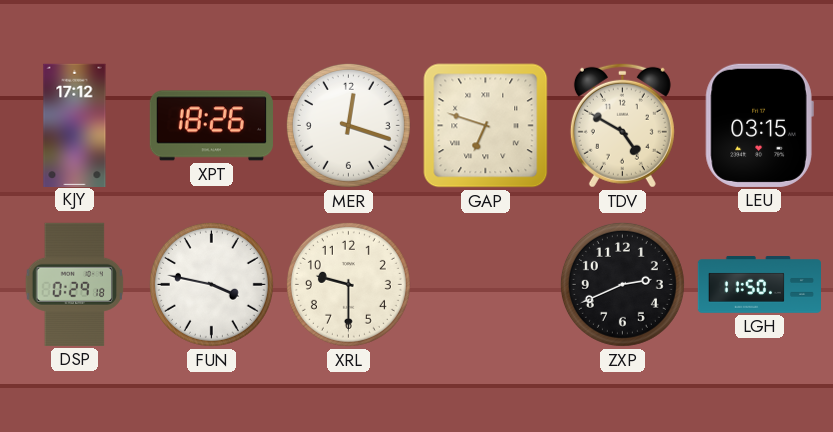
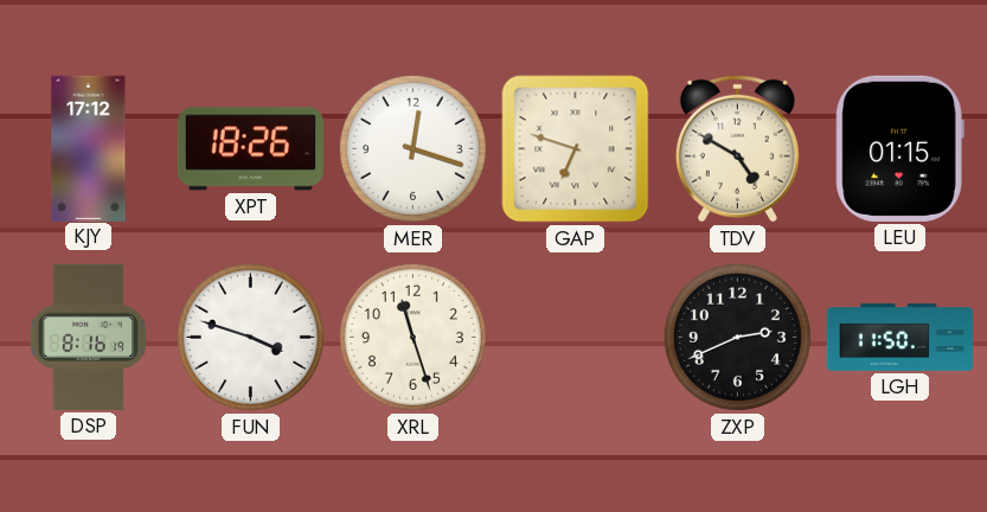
LEU: 03:15 -> 01:15 (899, 148)
DSP: 0:29 -> 8:16 (89, 337)
FUN: 3:47 -> 3:48 (250, 337)
XRL: 9:30 -> 11:27 (412, 337)
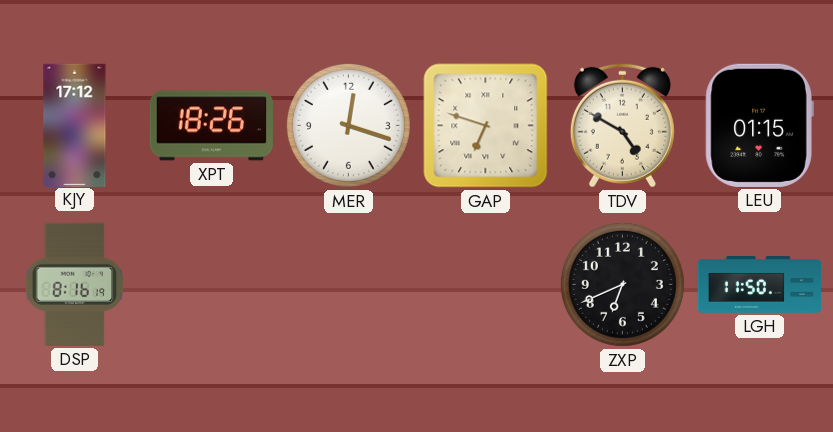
FUN: 3:48 -> none (250, 337)
XRL: 11:27 -> none (412, 337)
ZXP: 2:41 -> 6:41 (622, 284)
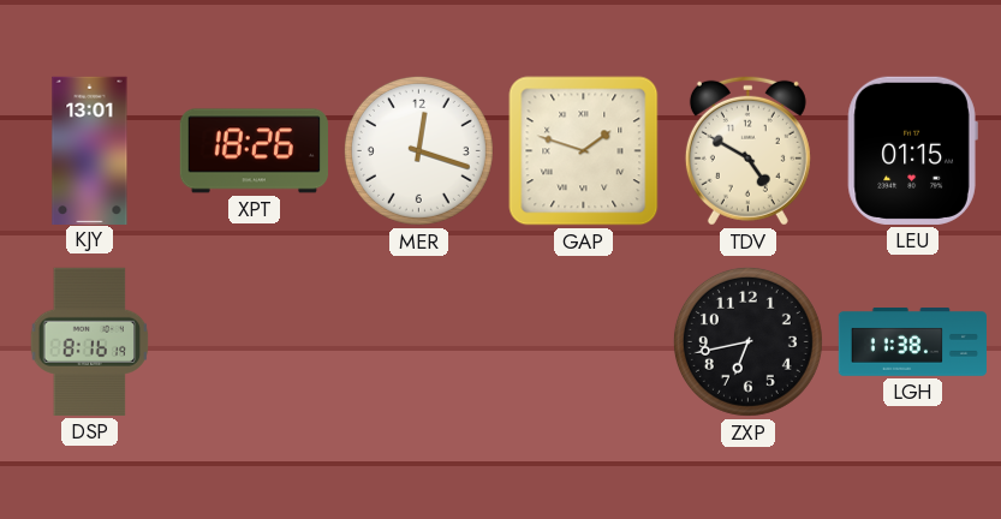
KJY: 17:12 -> 13:01 (90, 150)
GAP: 6:48 -> 1:48 (584, 151)
ZXP: 6:41 -> 6:43 (747, 341)
LGH: 11:50 -> 11:38 (912, 342)
